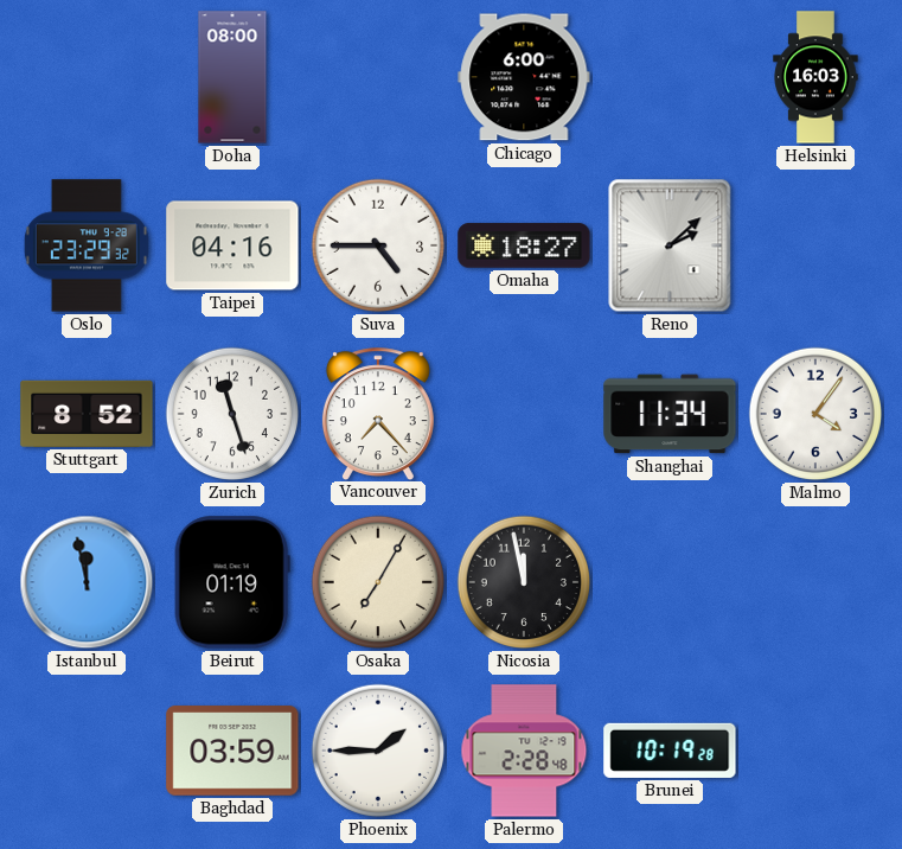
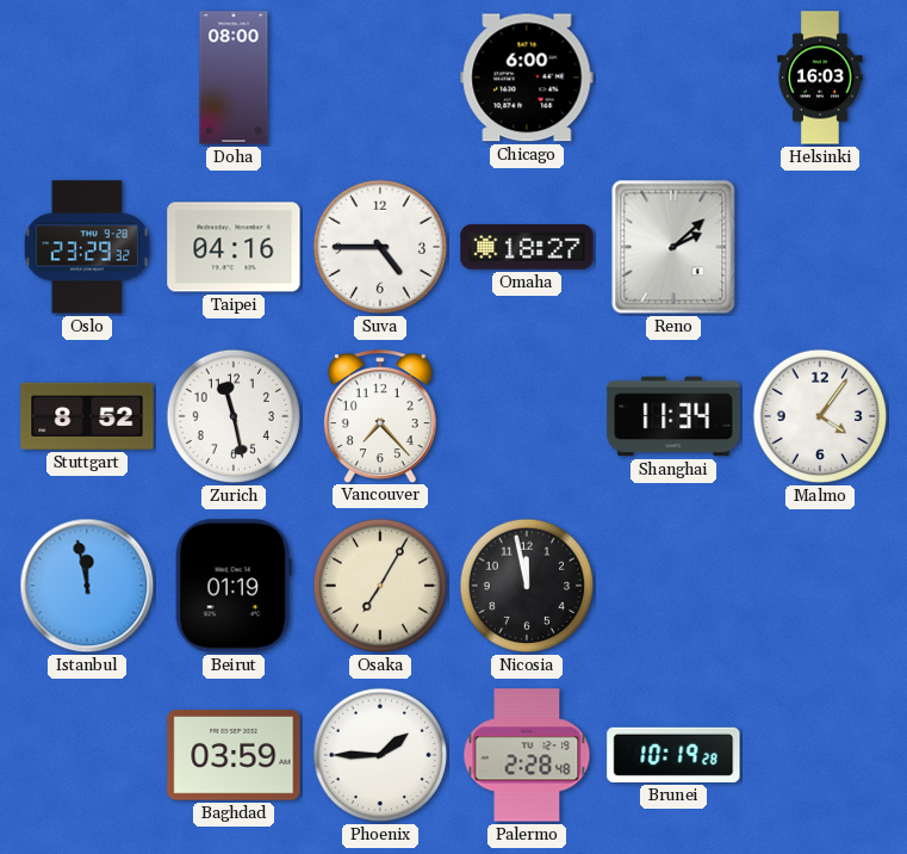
Zurich: 11:27 -> 11:28 (234, 416)
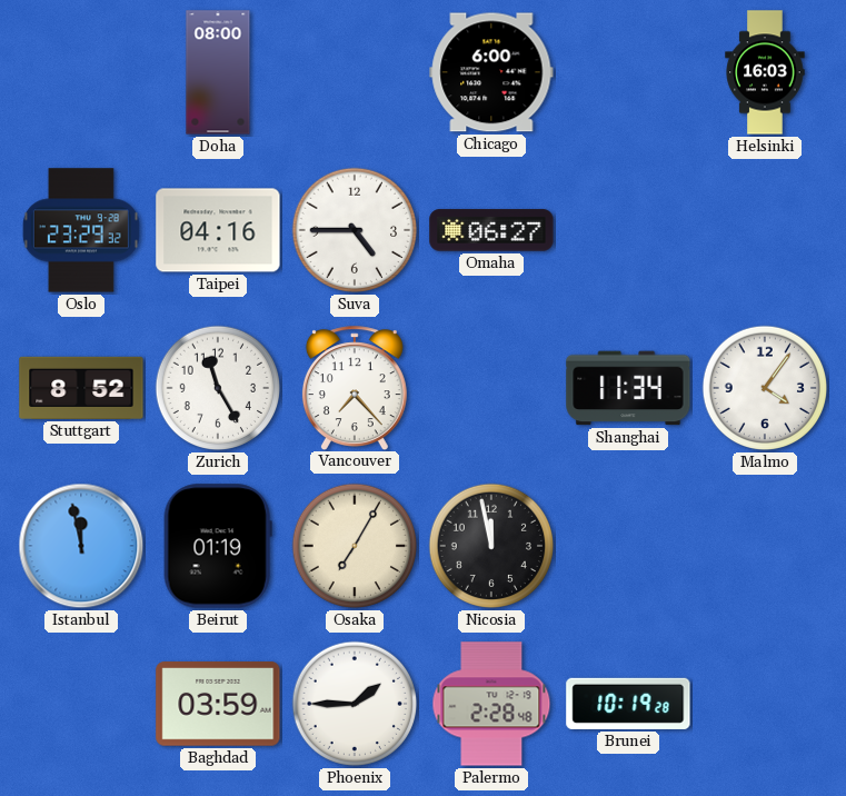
Omaha: 18:27 -> 06:27 (491, 230)
Reno: 2:08 -> none (673, 247)
Zurich: 11:28 -> 11:25 (218, 388)
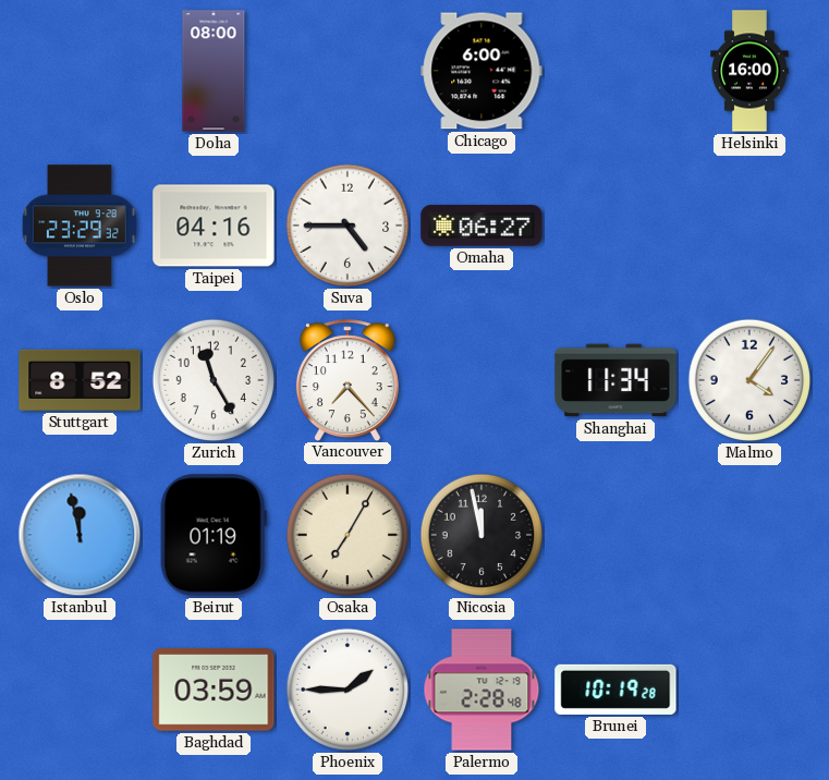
Helsinki: 16:03 -> 16:00 (749, 71)
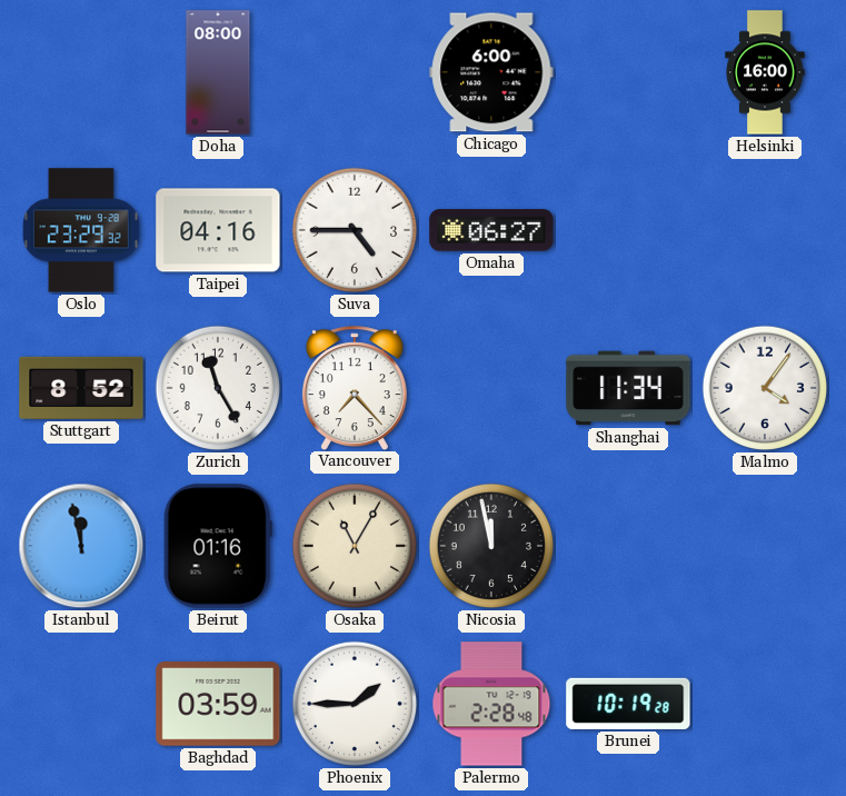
Beirut: 01:19 -> 01:16 (218, 546)
Osaka: 7:05 -> 11:05 (355, 546)
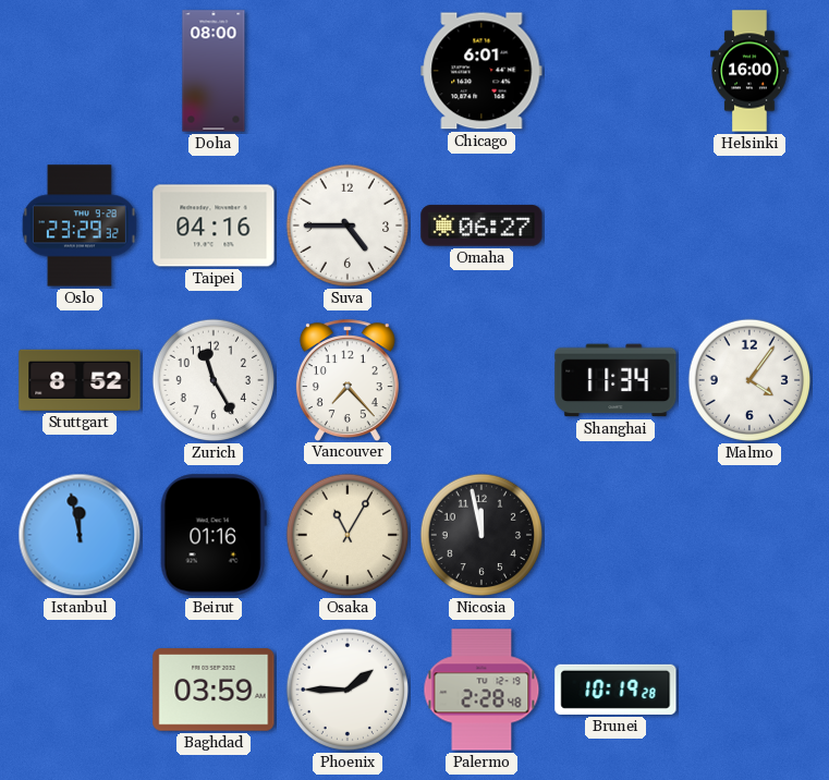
Chicago: 6:00 -> 6:01 (481, 71)
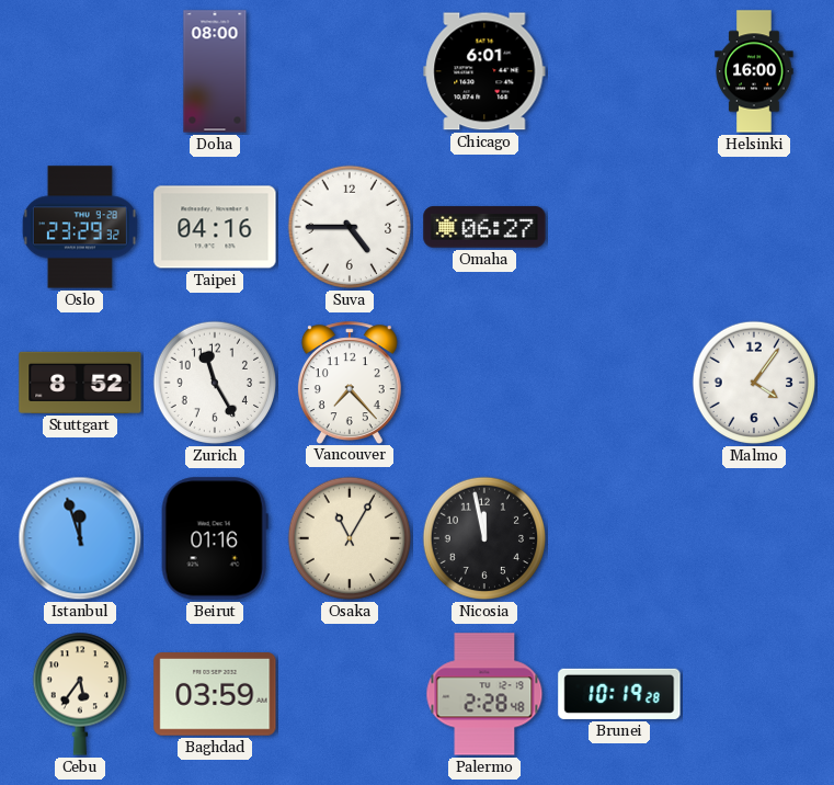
Shanghai: 11:34 -> none (615, 380)
Istanbul: 11:58 -> 11:57 (80, 538)
Cebu: none -> 5:36 (79, 694)
Phoenix: 1:45 -> none (348, 690)
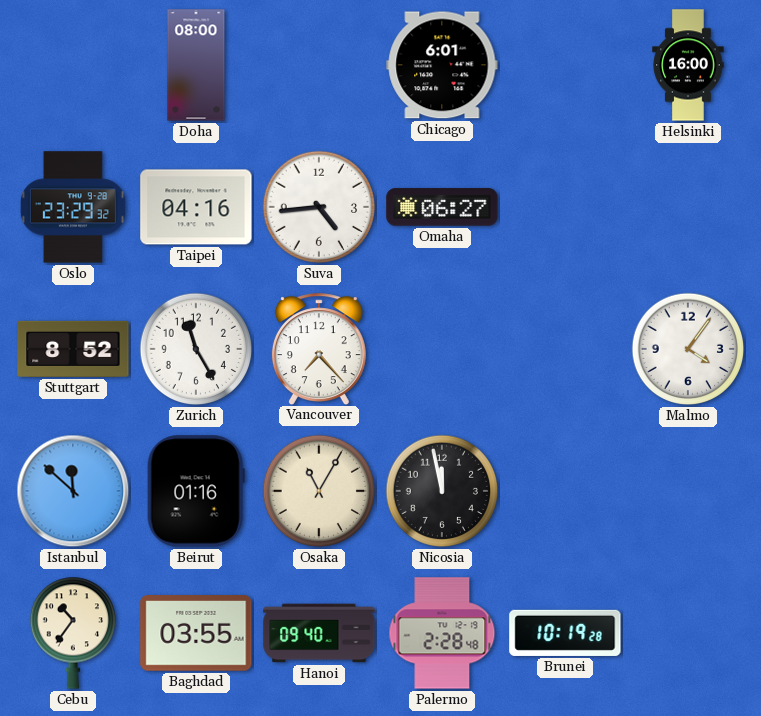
Suva: 4:45 -> 4:44 (319, 207)
Istanbul: 11:57 -> 11:52 (73, 491)
Cebu: 5:36 -> 10:36 (72, 633)
Baghdad: 03:59 -> 03:55 (196, 633)
Hanoi: none -> 09:40 (319, 633)
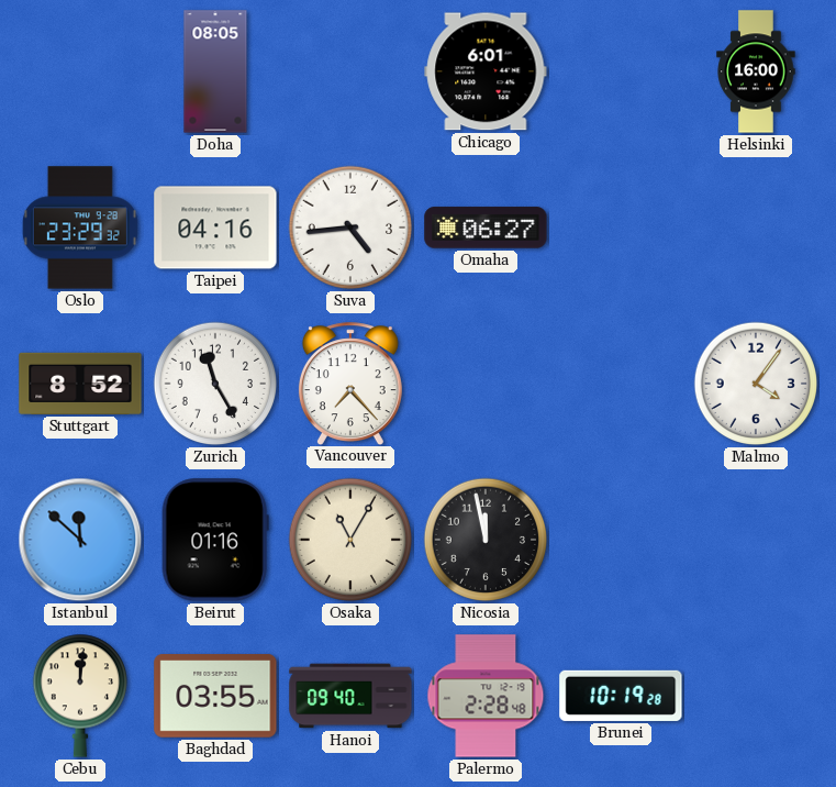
Doha: 08:00 -> 08:05 (215, 71)
Cebu: 10:36 -> 12:01 (79, 696)
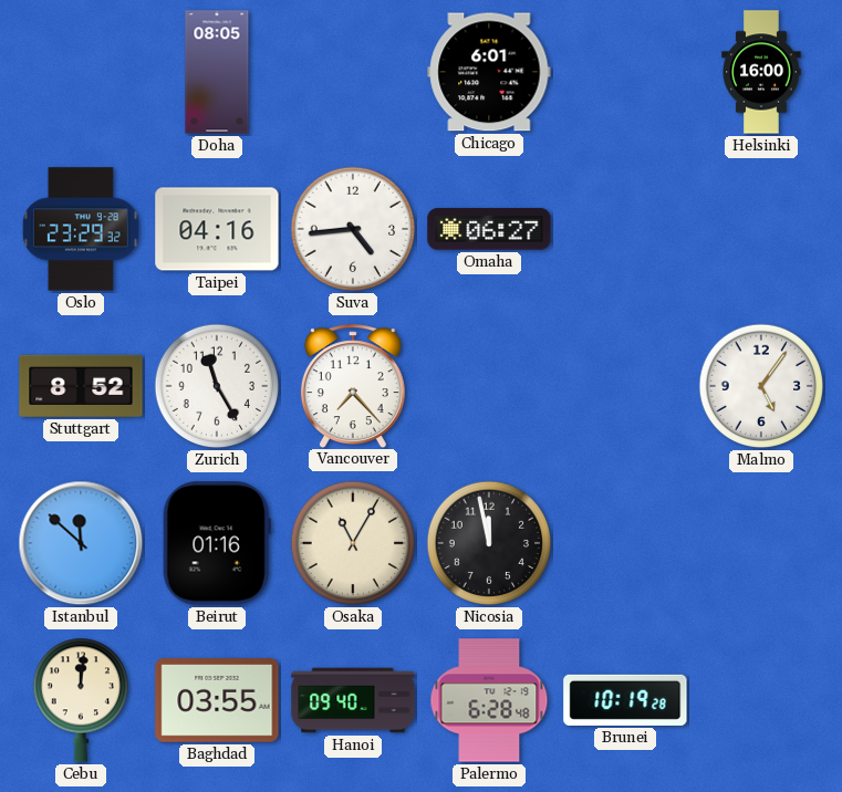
Malmo: 4:06 -> 5:06 (761, 386)
Palermo: 2:28 -> 6:28 (489, 700)
